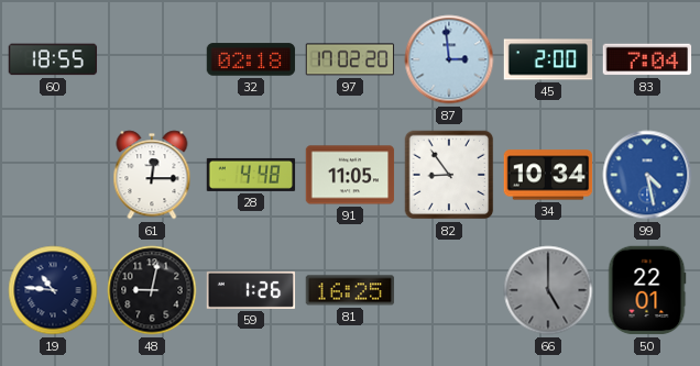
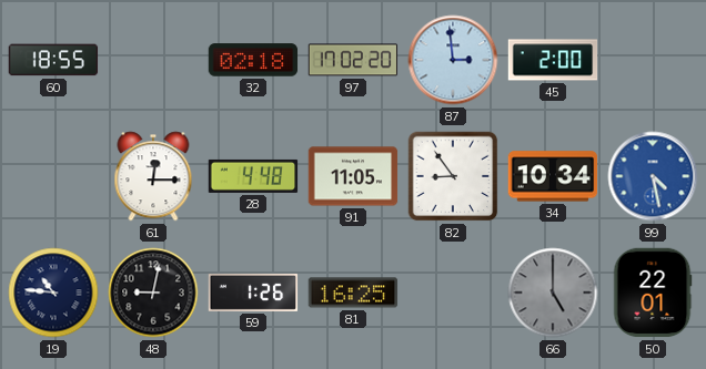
83: 7:04 -> none (647, 59)
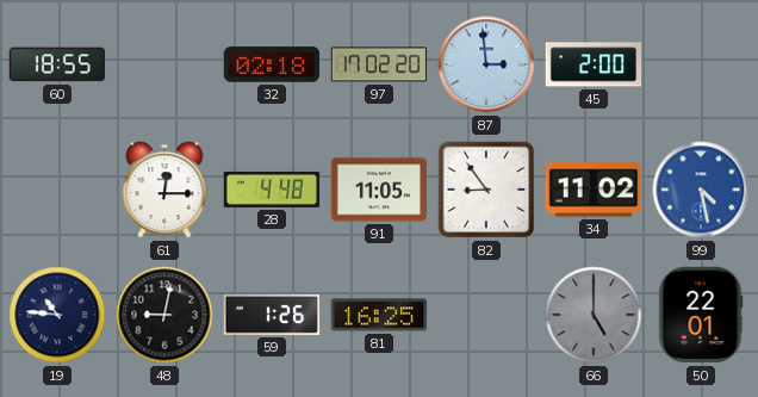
34: 10:34 -> 11:02 (594, 190)
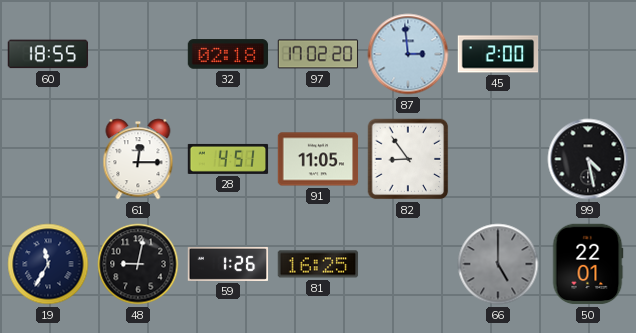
28: 4:48 -> 4:51 (228, 159)
34: 11:02 -> none (594, 190)
99 dial: blue -> black (588, 159)
19: 10:46 -> 11:35 (48, 264)
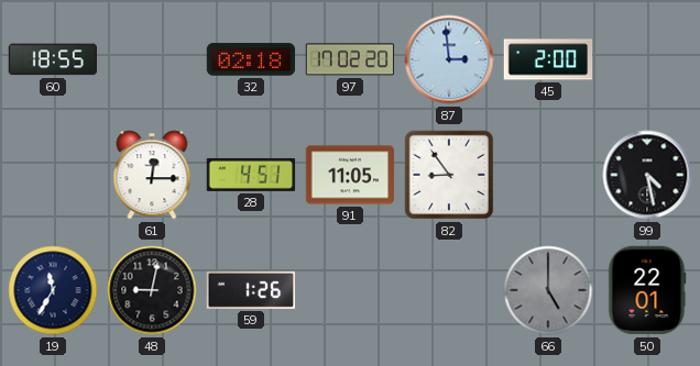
81: 16:25 -> none (318, 264)
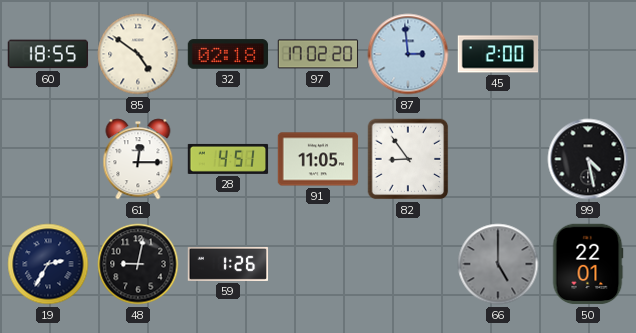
85: none -> 4:51 (138, 54)
19: 11:35 -> 2:35 (48, 264)
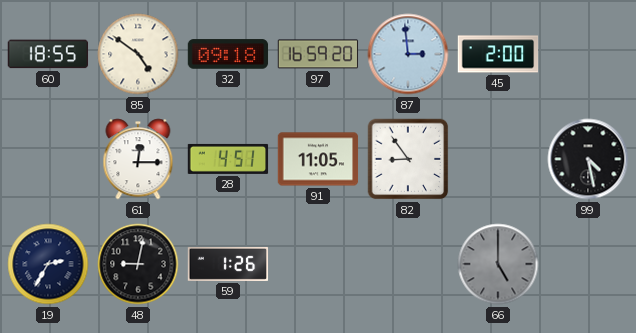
32: 02:18 -> 09:18 (228, 54)
97: 17:02 -> 16:59 (318, 54)
50: 22:01 -> none (588, 264)
